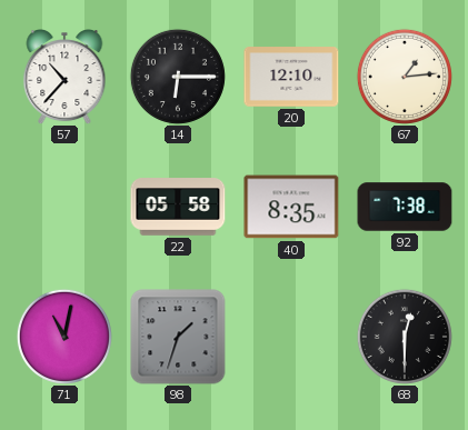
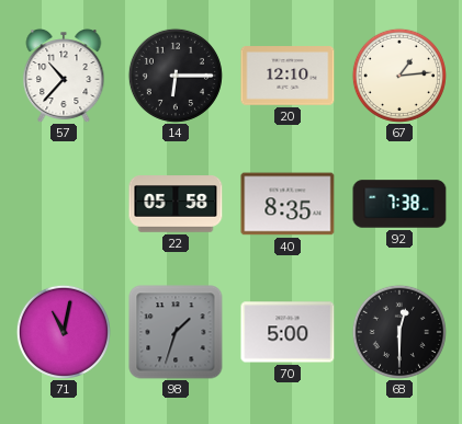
70: none -> 5:00 (288, 332)
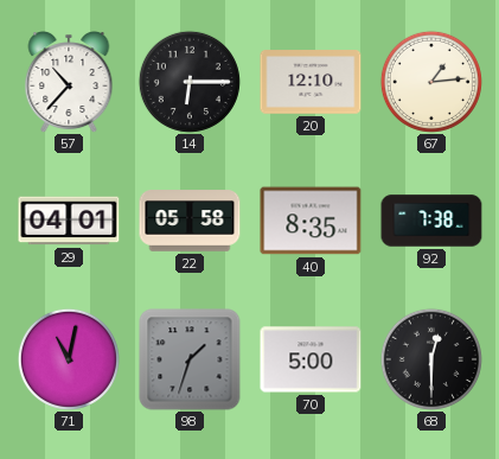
29: none -> 04:01 (69, 221)
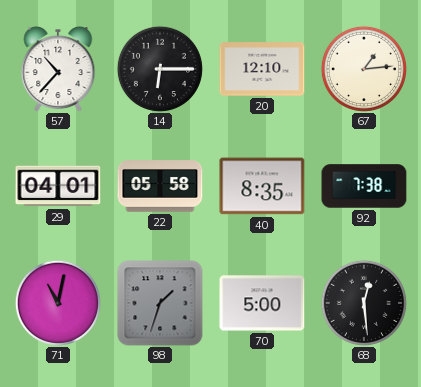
68: 12:30 -> 12:29 (364, 303)
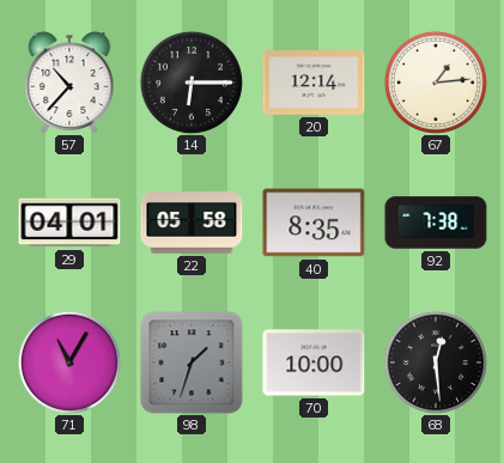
20: 12:10 -> 12:14 (314, 83)
71: 11:02 -> 11:05 (69, 363)
70: 5:00 -> 10:00 (314, 363)
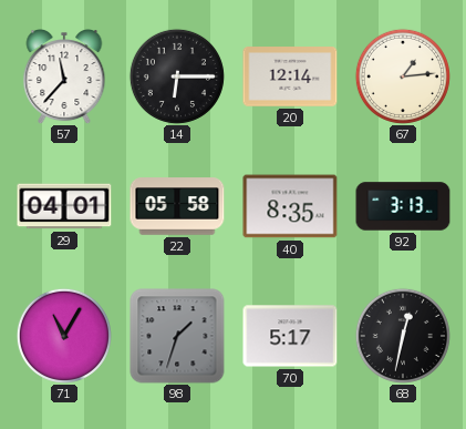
57: 10:37 -> 11:37 (64, 78)
92: 7:38 -> 3:13 (403, 206)
70: 10:00 -> 5:17 (290, 336)
68: 12:29 -> 12:32 (403, 336)
